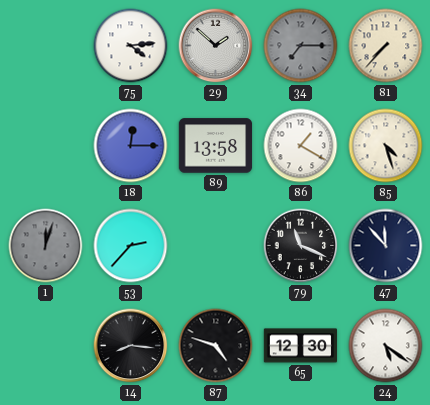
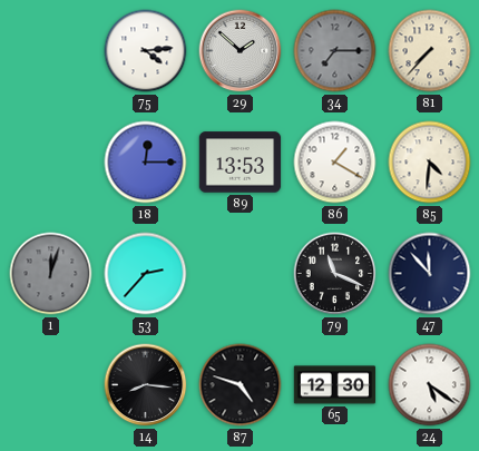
89: 13:58 -> 13:53 (241, 163)
85: 4:27 -> 4:31 (430, 163)
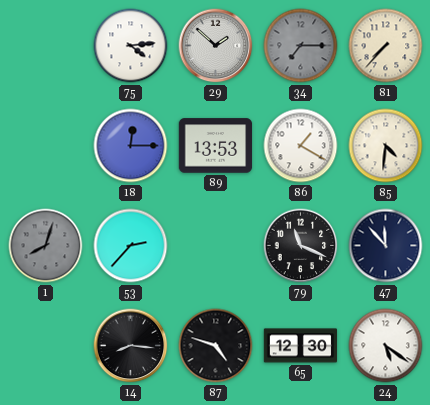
1: 12:03 -> 8:03 (46, 246)
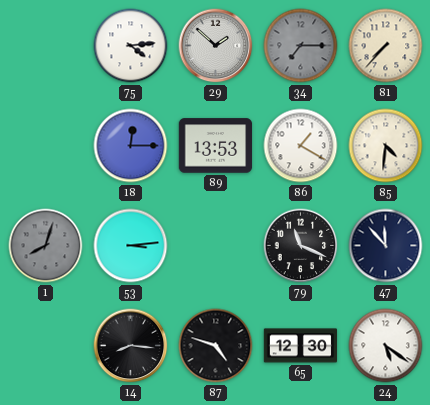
53: 2:37 -> 3:14 (131, 246)
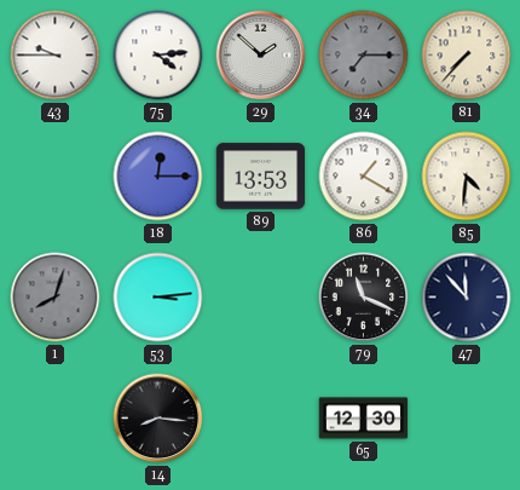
43: none -> 9:45 (56, 56)
87: 4:48 -> none (216, 346)
24: 5:21 -> none (386, 346)
